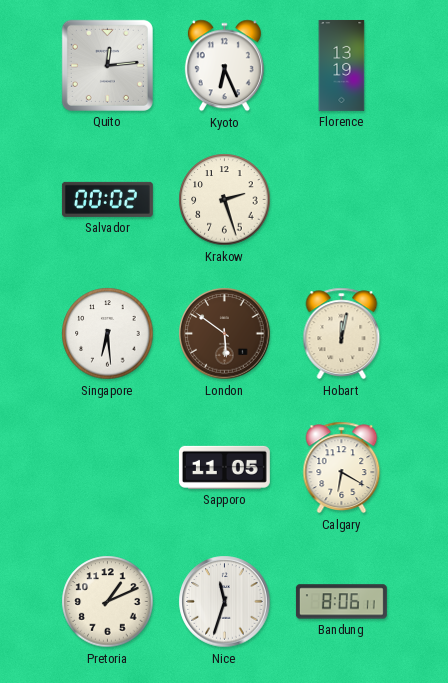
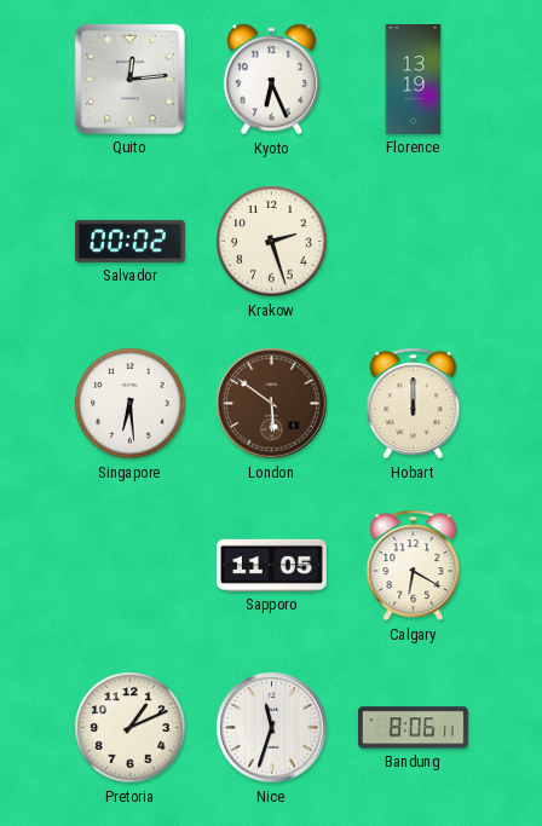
Hobart: 12:02 -> 12:00 (414, 404)
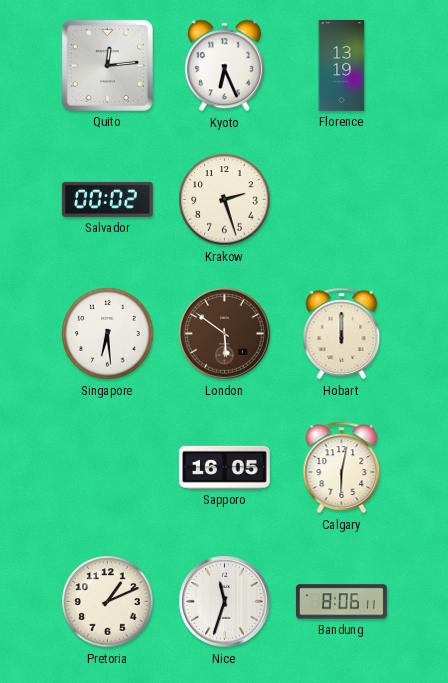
Sapporo: 11:05 -> 16:05 (224, 467)
Calgary: 6:20 -> 6:02 (342, 468)
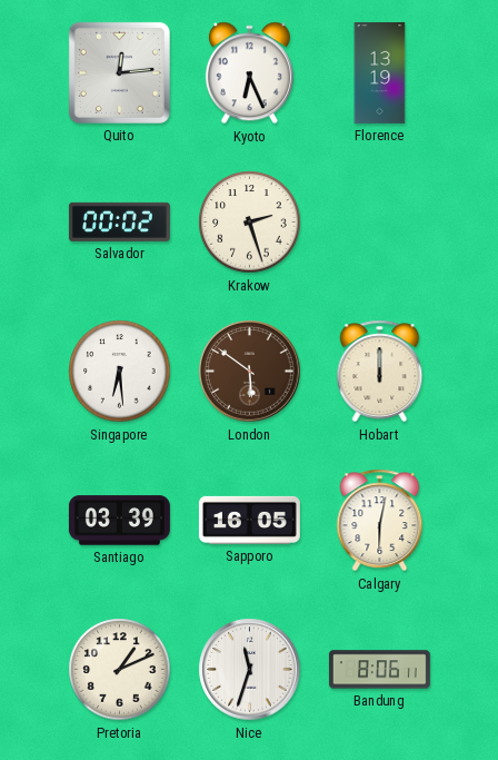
Santiago: none -> 03:39 (119, 521)
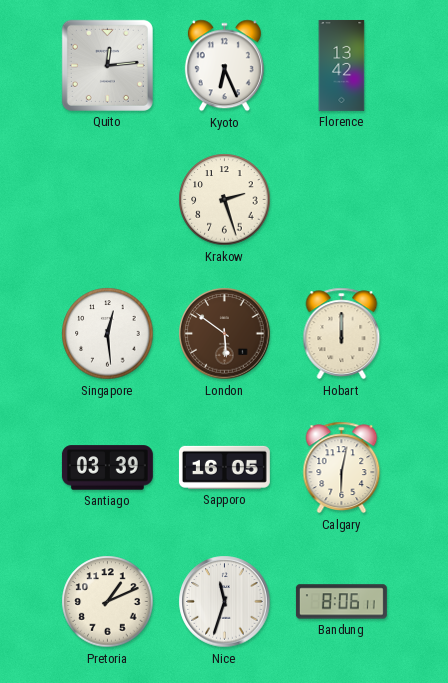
Florence: 13:19 -> 13:42 (342, 65)
Salvador: 00:02 -> none (119, 221)
Singapore: 6:29 -> 12:29 (108, 334)
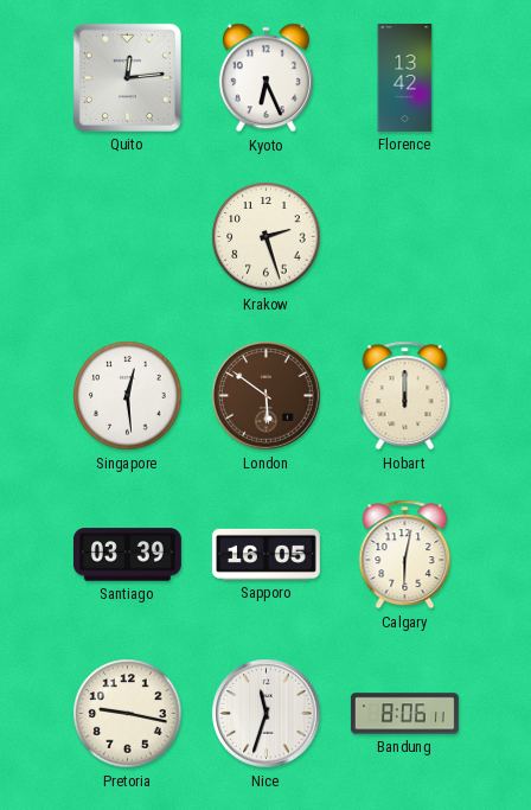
Pretoria: 1:11 -> 9:17 (128, 714)
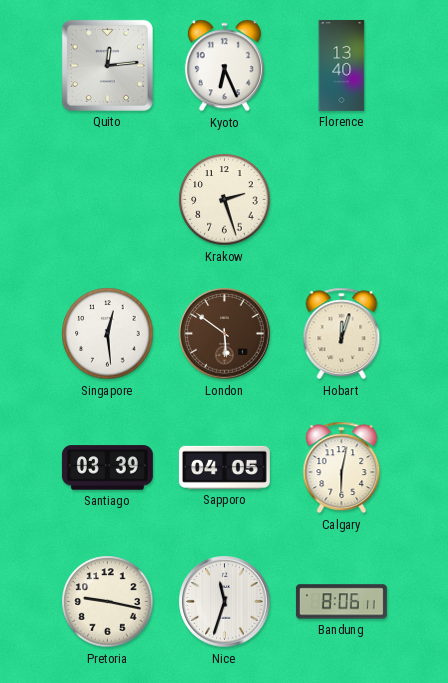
Florence: 13:42 -> 13:40 (342, 65)
Hobart: 12:00 -> 12:03 (342, 334)
Sapporo: 16:05 -> 04:05 (224, 467)
